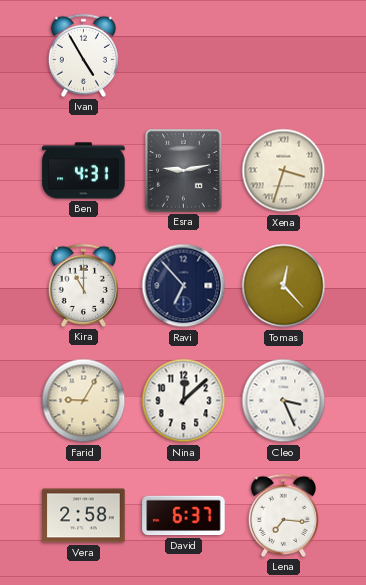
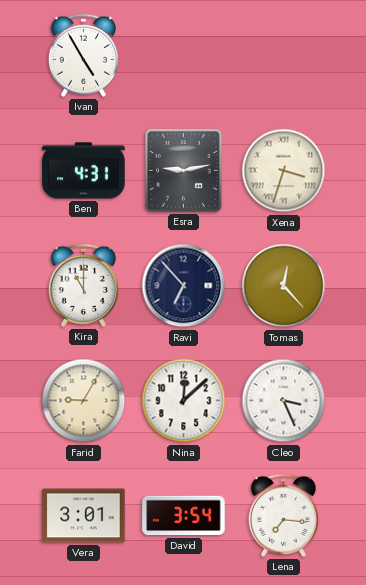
Vera: 2:58 -> 3:01 (84, 516)
David: 6:37 -> 3:54 (184, 516)
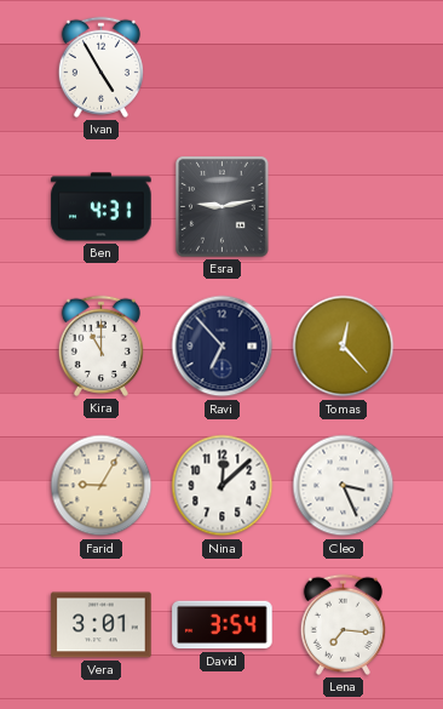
Xena: 3:33 -> none (284, 171)
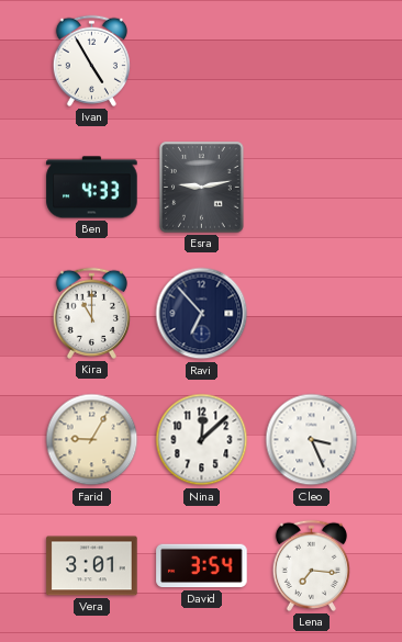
Ben: 4:31 -> 4:33 (92, 188)
Tomas: 12:23 -> none (344, 347)
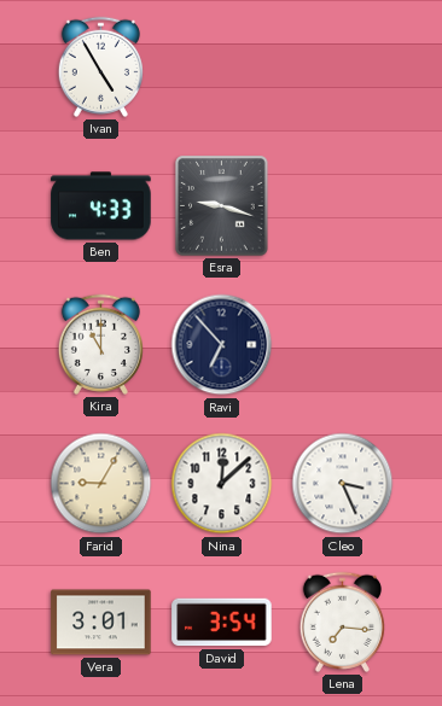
Esra: 9:13 -> 9:18 (222, 206)
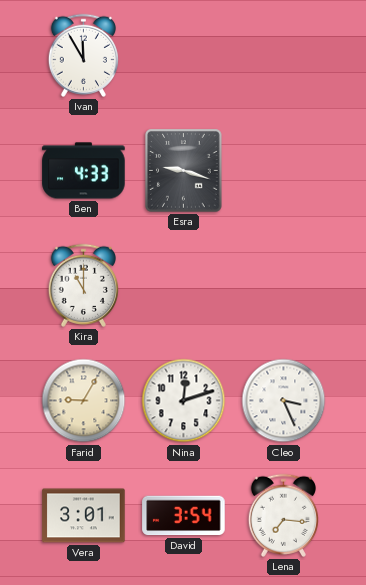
Ivan: 4:55 -> 11:55 (83, 55)
Ravi: 6:53 -> none (222, 345)
Nina: 12:08 -> 12:12 (184, 401)
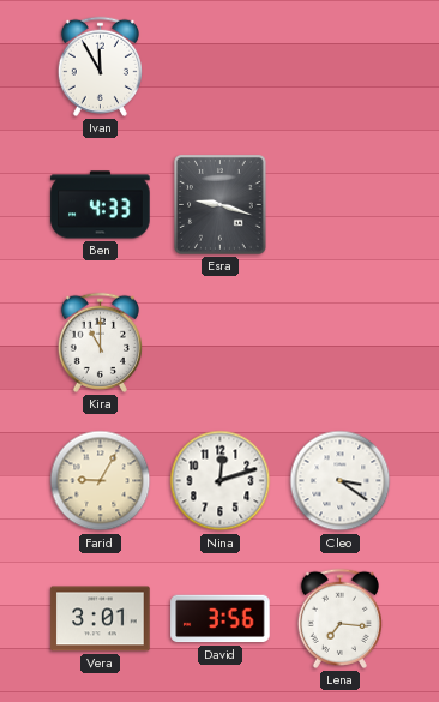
Cleo: 3:26 -> 3:21 (341, 481)
David: 3:54 -> 3:56 (221, 619)
